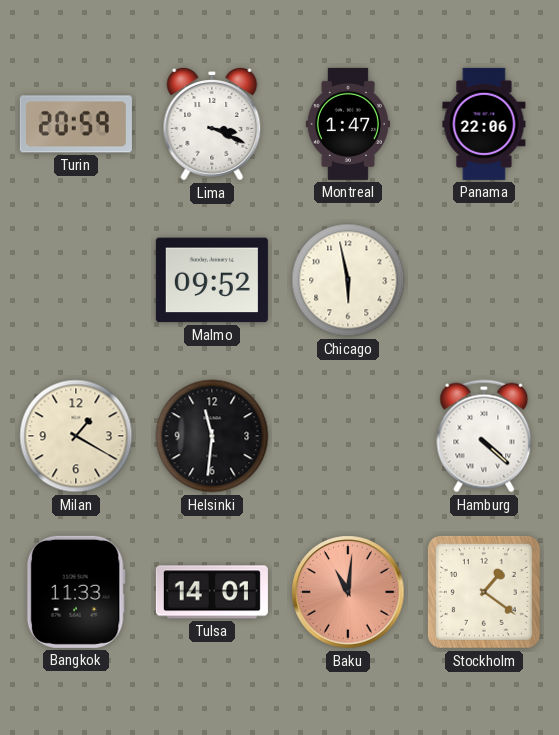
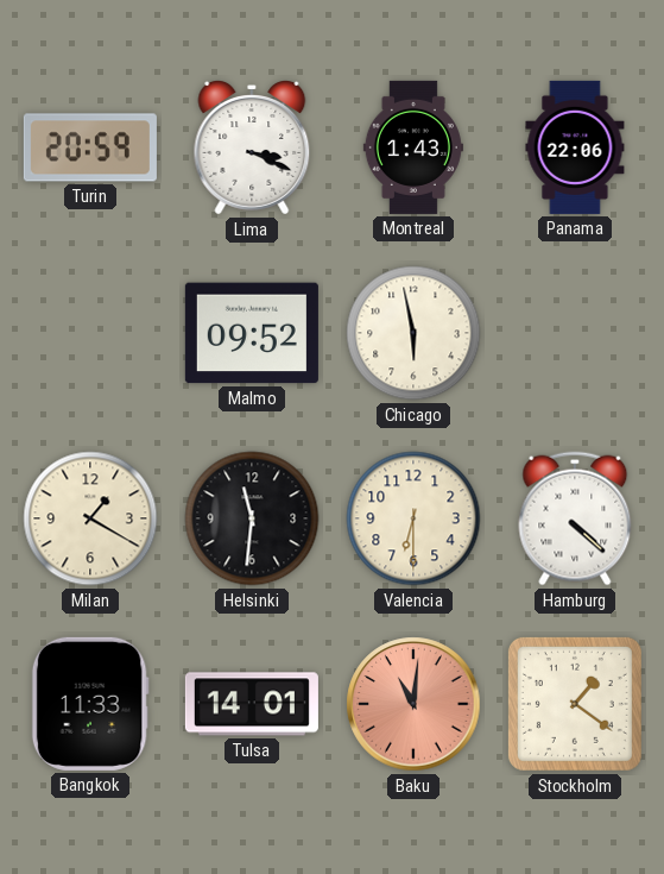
Montreal: 1:47 -> 1:43 (413, 147)
Valencia: none -> 6:30 (413, 518)
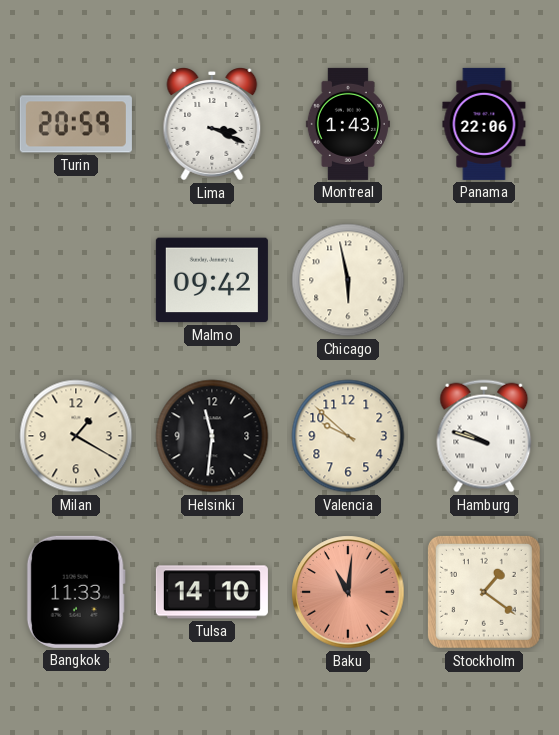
Malmo: 09:52 -> 09:42 (212, 280)
Valencia: 6:30 -> 9:52 (348, 436)
Hamburg: 4:22 -> 9:48 (484, 436)
Tulsa: 14:01 -> 14:10 (212, 592)
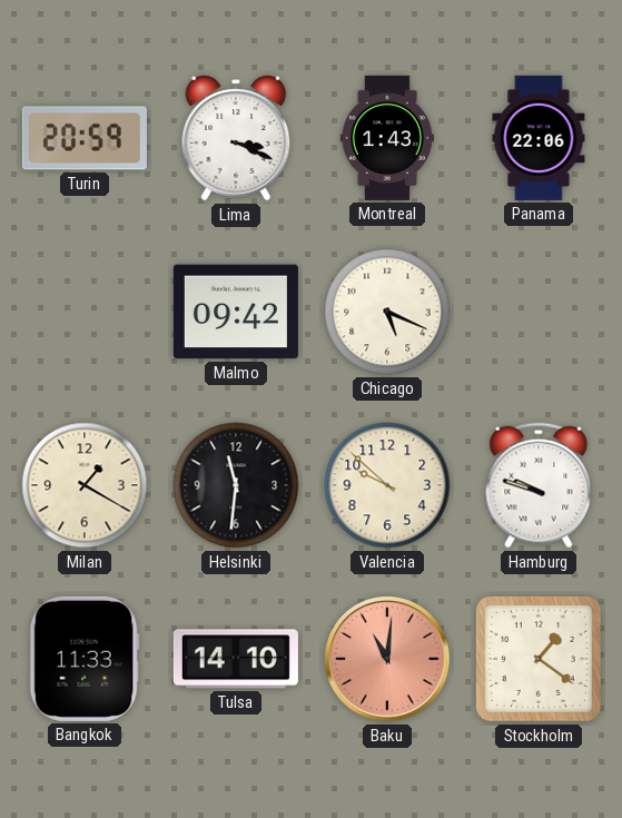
Chicago: 5:58 -> 5:19 (387, 312)
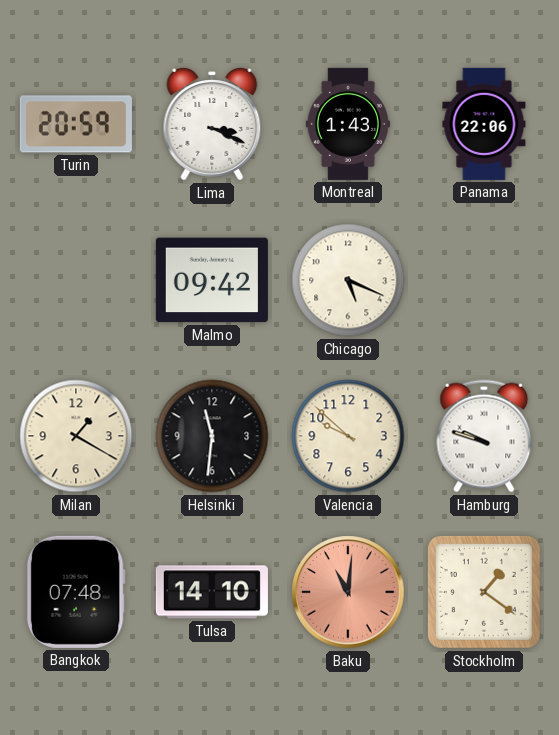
Bangkok: 11:33 -> 07:48 (76, 592)
